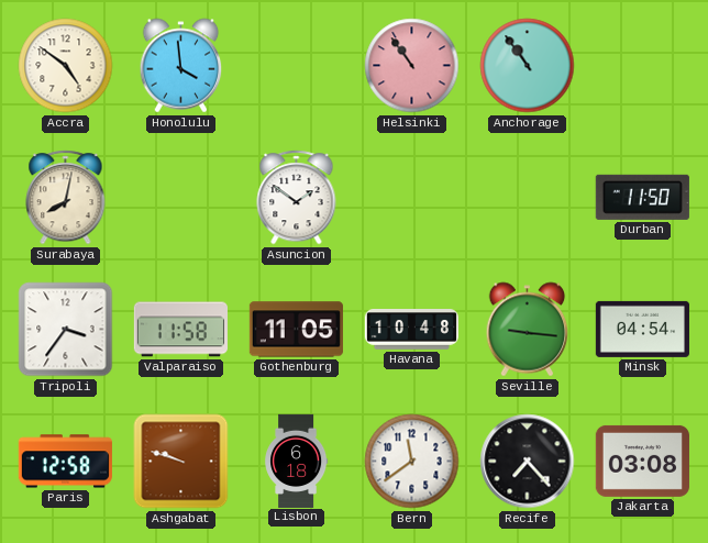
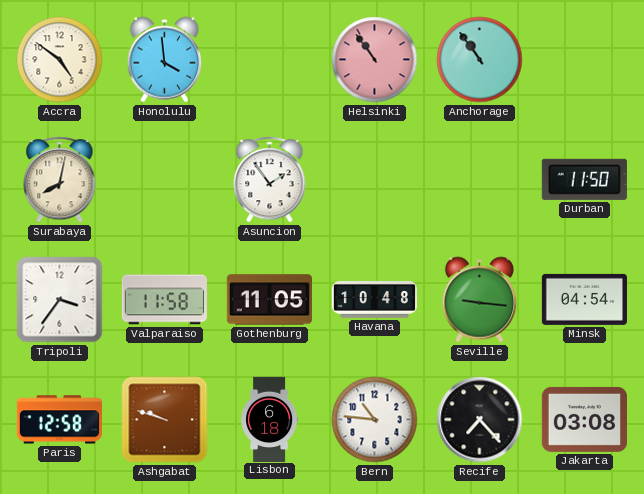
Asuncion: 1:51 -> 1:54 (270, 180)
Bern: 11:39 -> 10:46 (375, 420)
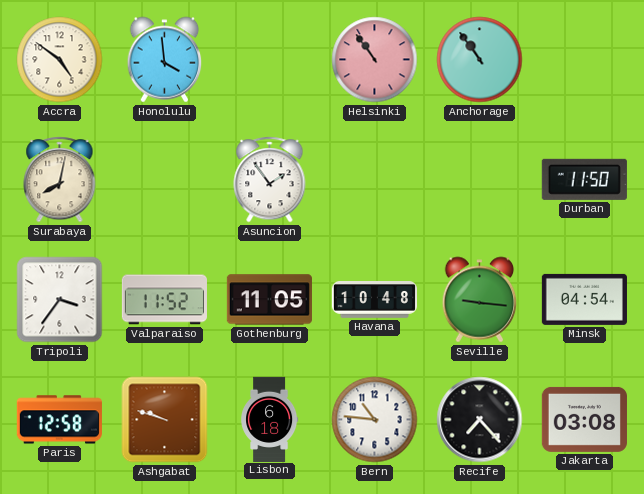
Valparaiso: 11:58 -> 11:52 (164, 300)
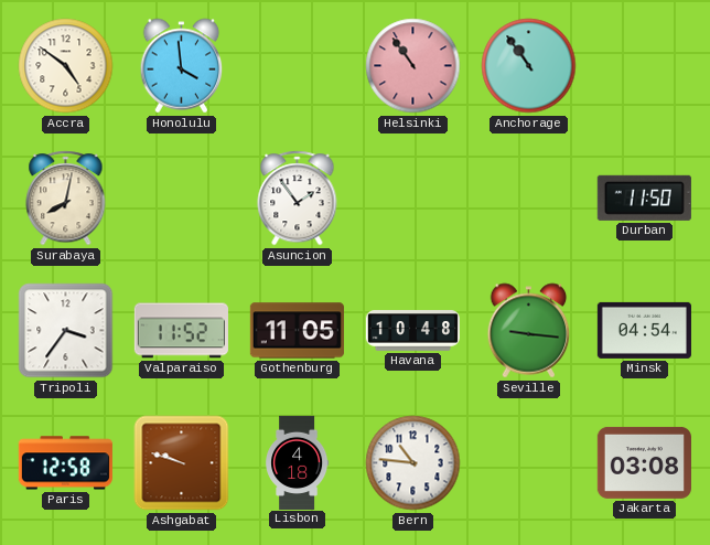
Lisbon: 6:18 -> 4:18 (298, 462)
Recife: 7:23 -> none (480, 420)
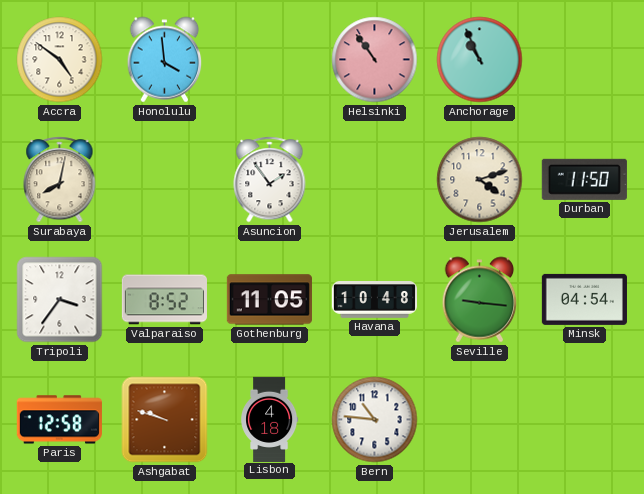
Anchorage: 10:54 -> 10:56 (480, 60)
Jerusalem: none -> 4:12 (480, 180)
Valparaiso: 11:52 -> 8:52 (164, 300)
Jakarta: 03:08 -> none (644, 462)
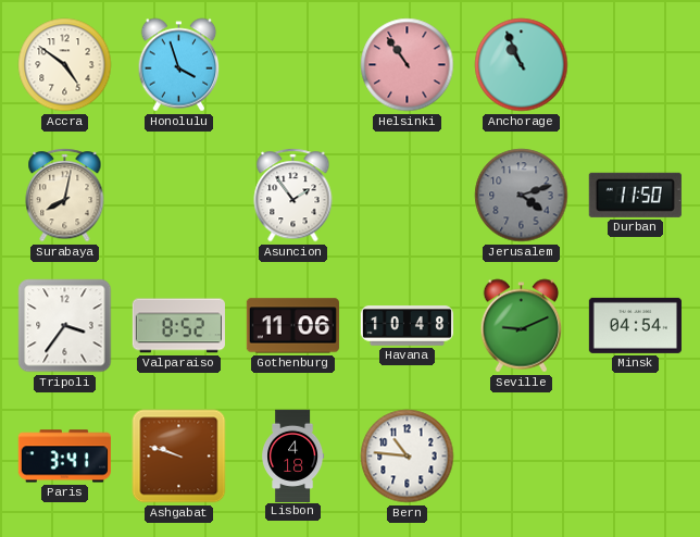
Honolulu: 3:59 -> 3:57 (179, 65)
Jerusalem dial: cream -> grey (522, 196)
Gothenburg: 11:05 -> 11:06 (292, 326)
Seville: 9:16 -> 9:11 (522, 326)
Paris: 12:58 -> 3:41 (64, 457)
